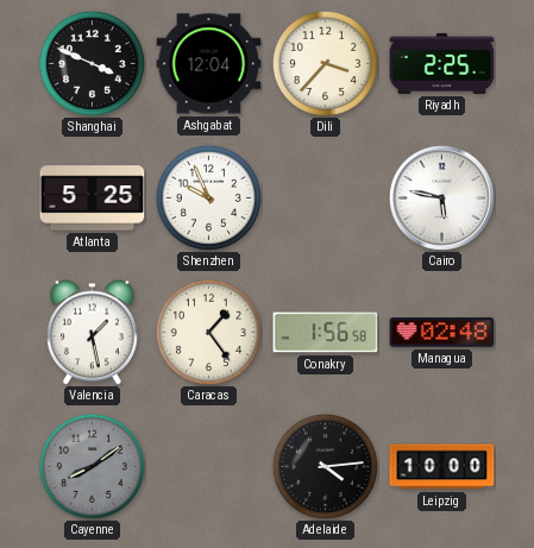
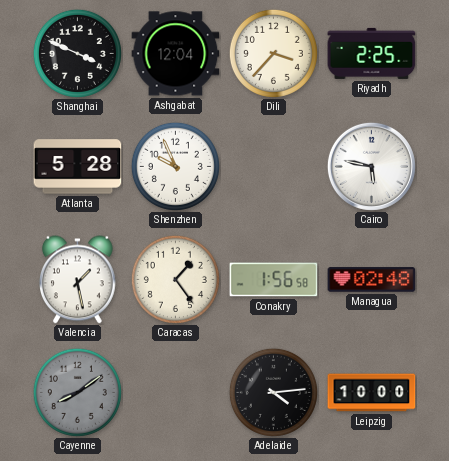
Atlanta: 5:25 -> 5:28 (78, 167)
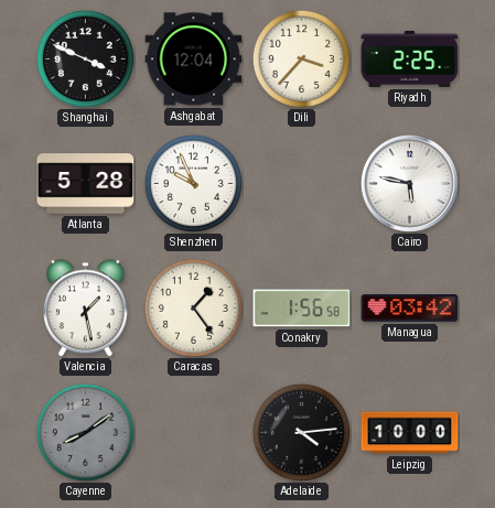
Managua: 02:48 -> 03:42 (410, 309)
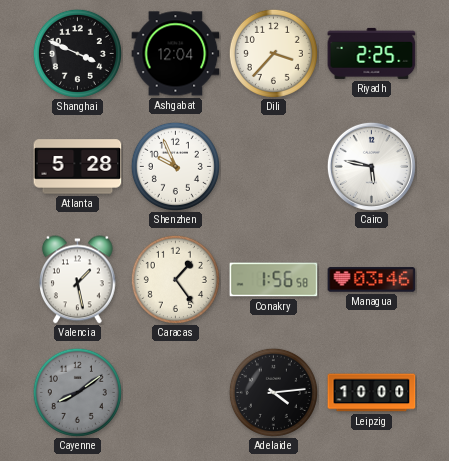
Managua: 03:42 -> 03:46 (372, 280)
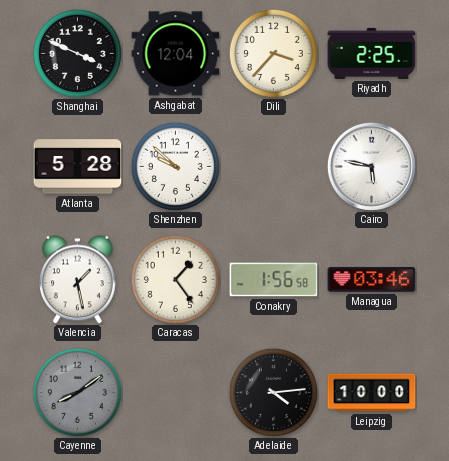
Shenzhen: 9:56 -> 9:52 (175, 166)
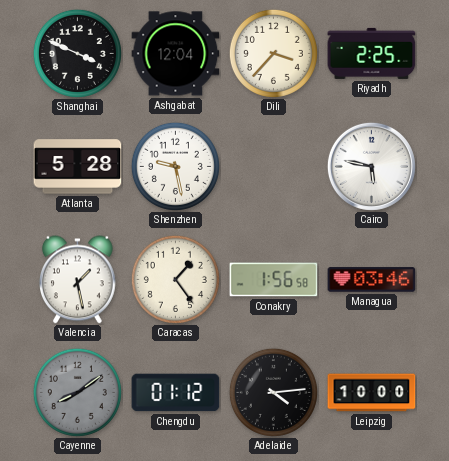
Shenzhen: 9:52 -> 9:28 (175, 166)
Chengdu: none -> 01:12 (176, 393)
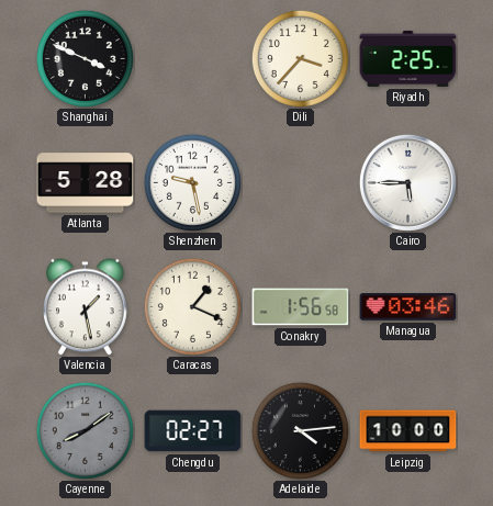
Ashgabat: 12:04 -> none (176, 54)
Cairo: 5:47 -> 5:45 (407, 182)
Caracas: 1:24 -> 1:19 (192, 306)
Chengdu: 01:12 -> 02:27 (193, 431)
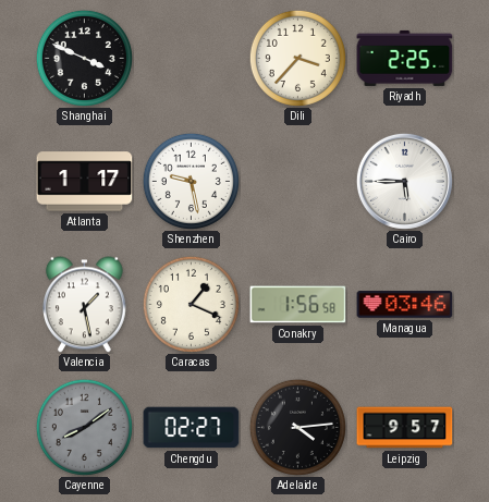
Atlanta: 5:28 -> 1:17 (85, 182)
Leipzig: 10:00 -> 9:57 (405, 428)
